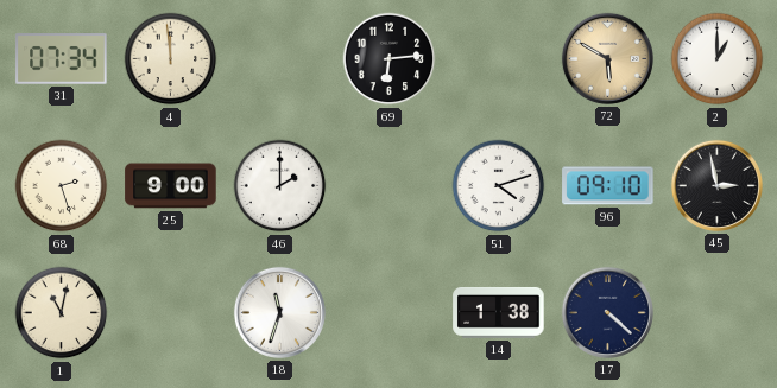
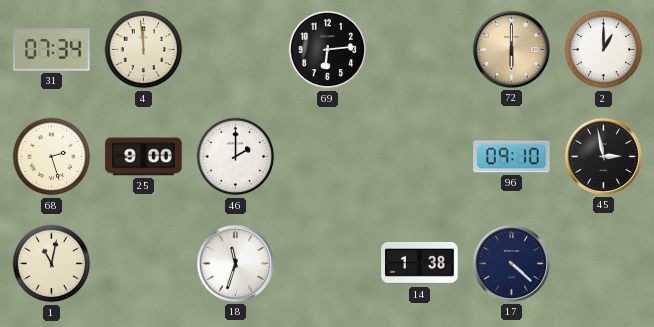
72: 5:50 -> 6:00 (511, 49)
51: 4:12 -> none (499, 186)
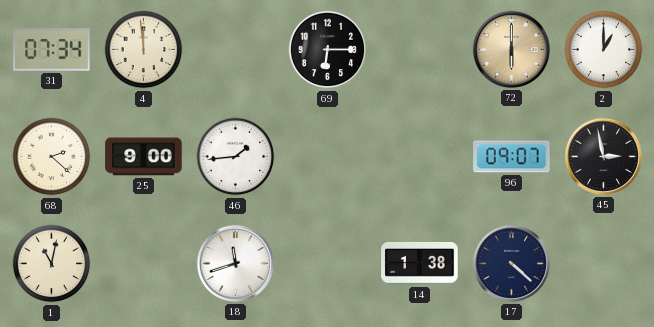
69: 6:14 -> 6:15 (328, 50)
68: 2:27 -> 2:22 (52, 157)
46: 2:00 -> 1:44 (236, 157)
96: 09:10 -> 09:07 (512, 157)
18: 11:33 -> 11:42 (235, 263)
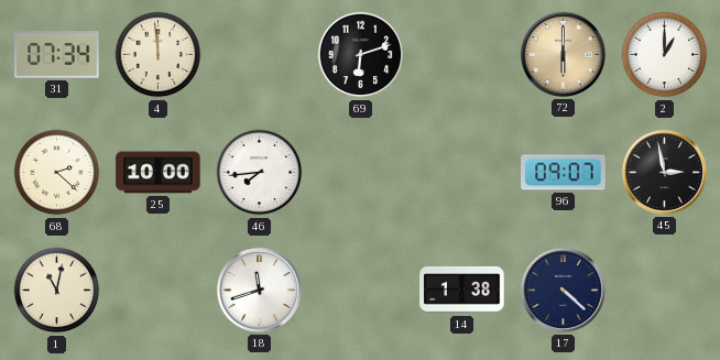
69: 6:15 -> 6:12 (361, 55)
25: 9:00 -> 10:00 (159, 173)
46: 1:44 -> 7:44 (260, 173)
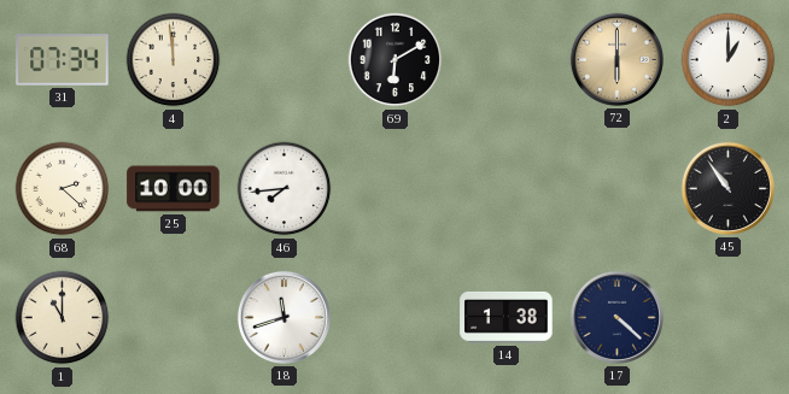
69: 6:12 -> 6:10 (396, 60)
96: 09:07 -> none (564, 173)
45: 2:58 -> 10:54 (727, 188)
1: 11:02 -> 11:00 (63, 318)
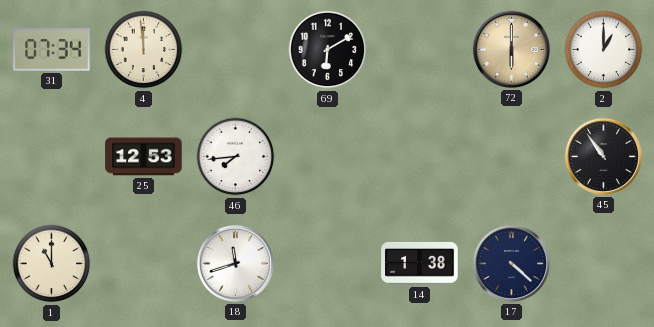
68: 2:22 -> none (63, 189)
25: 10:00 -> 12:53 (144, 157)
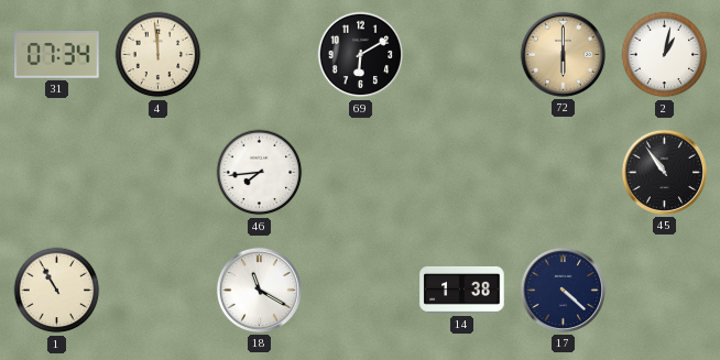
2: 1:00 -> 1:02 (665, 55)
25: 12:53 -> none (144, 157)
1: 11:00 -> 10:55 (57, 291)
18: 11:42 -> 11:20 (259, 290)
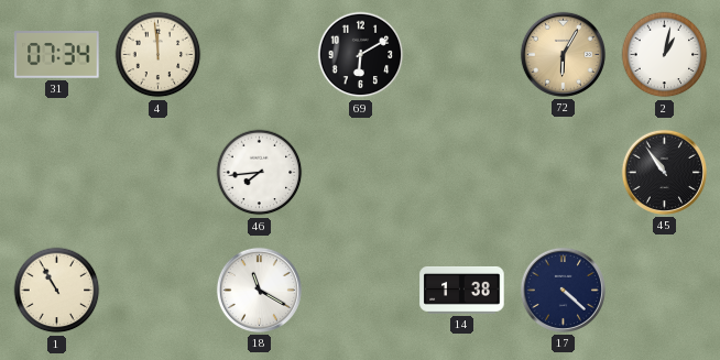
72: 6:00 -> 6:05 (563, 54)
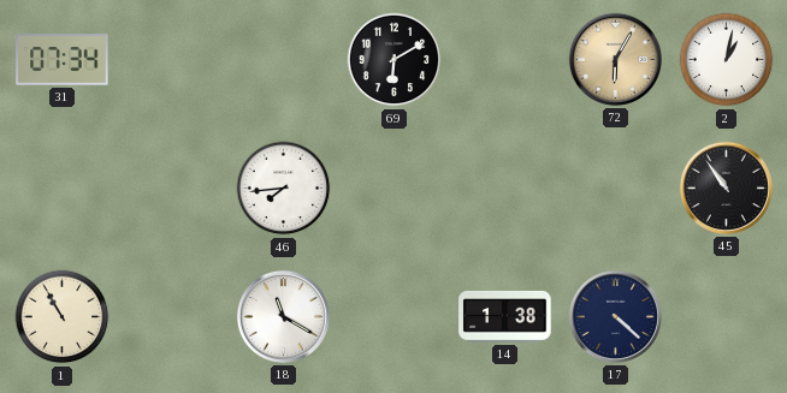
4: 11:59 -> none (159, 55)
